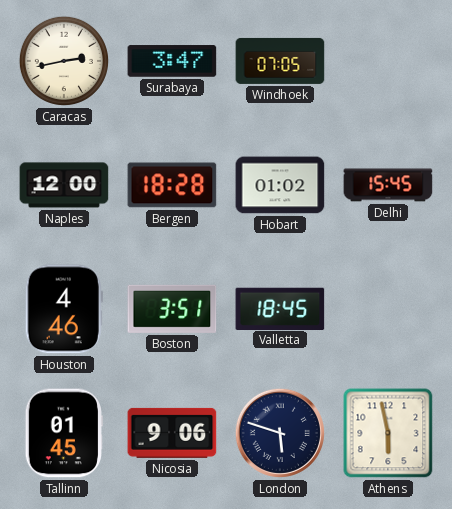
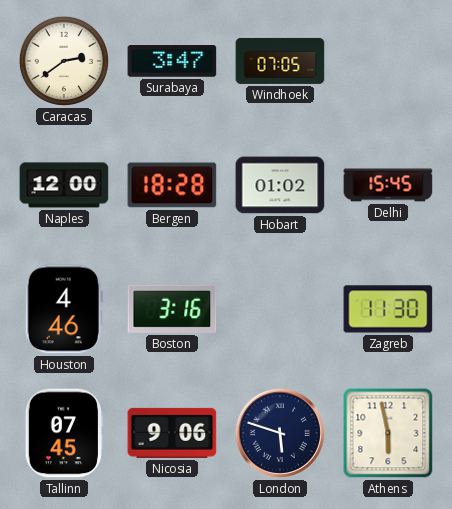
Caracas: 2:43 -> 2:39 (64, 61)
Boston: 3:51 -> 3:16 (172, 309)
Valletta: 18:45 -> none (280, 308)
Zagreb: none -> 11:30 (388, 309)
Tallinn: 01:45 -> 07:45 (64, 433)
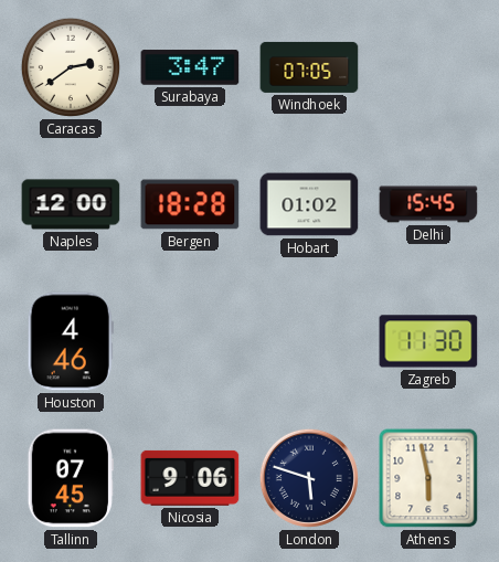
Boston: 3:16 -> none (172, 309)
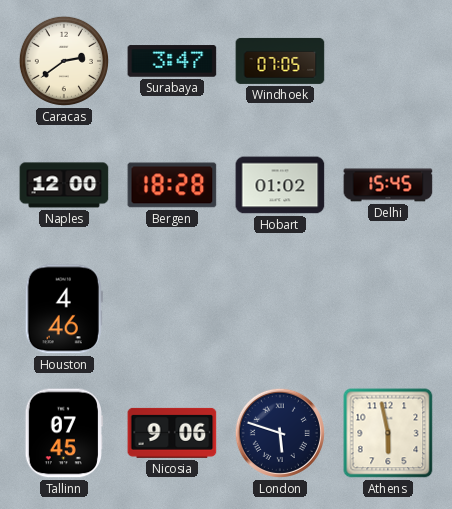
Zagreb: 11:30 -> none (428, 341)
